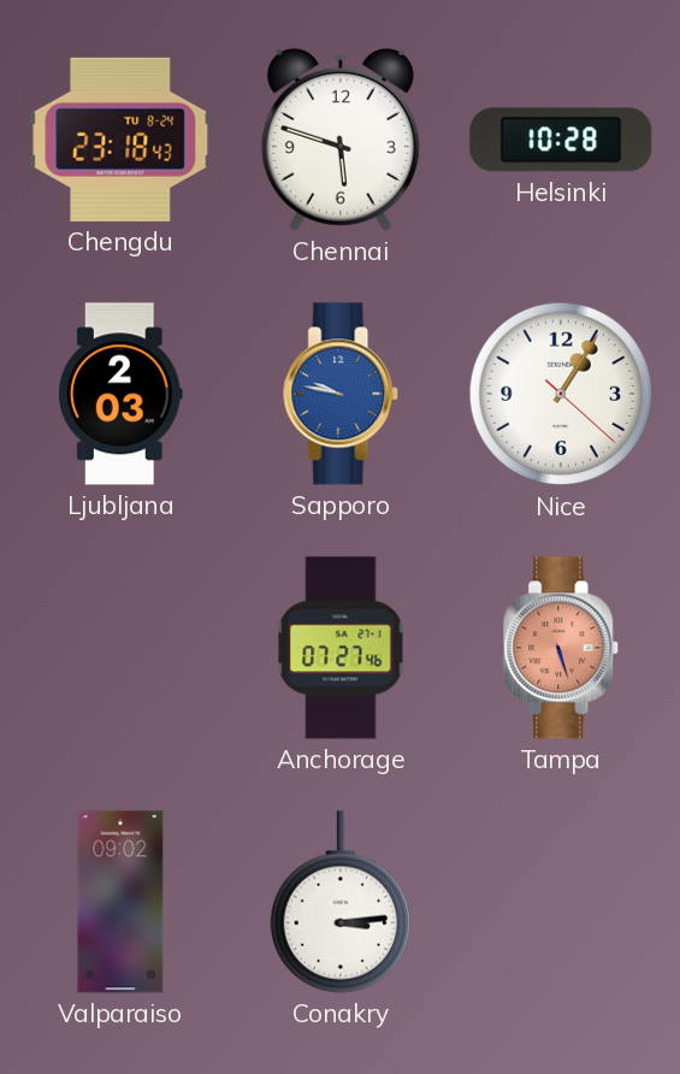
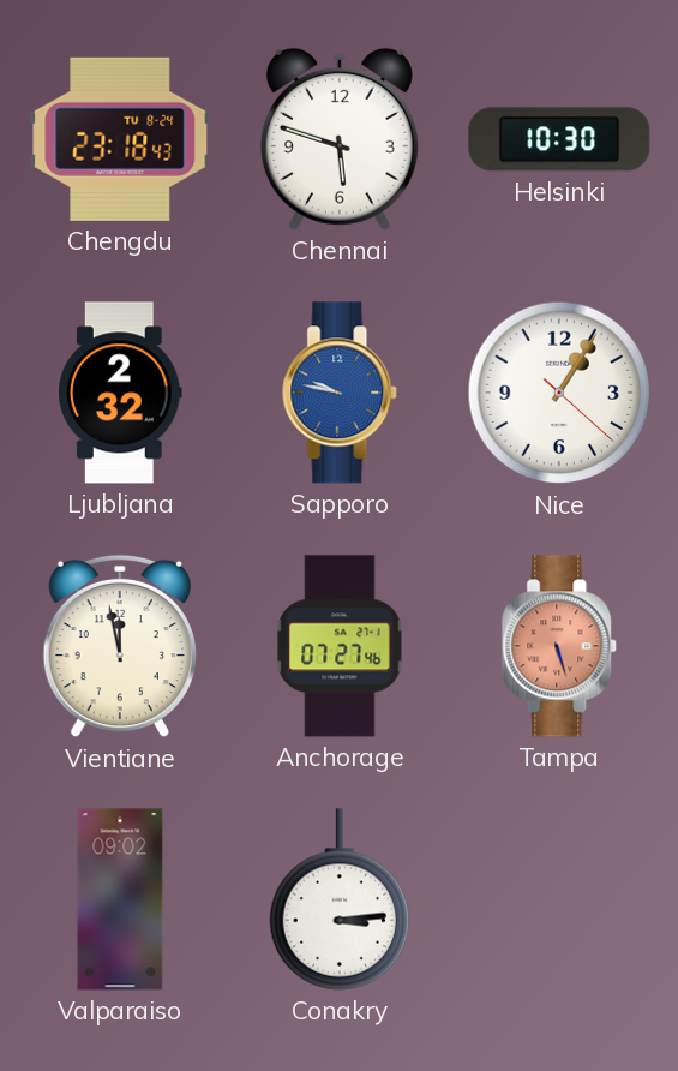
Helsinki: 10:28 -> 10:30 (559, 139)
Ljubljana: 2:03 -> 2:32 (121, 393)
Vientiane: none -> 11:58 (120, 646)
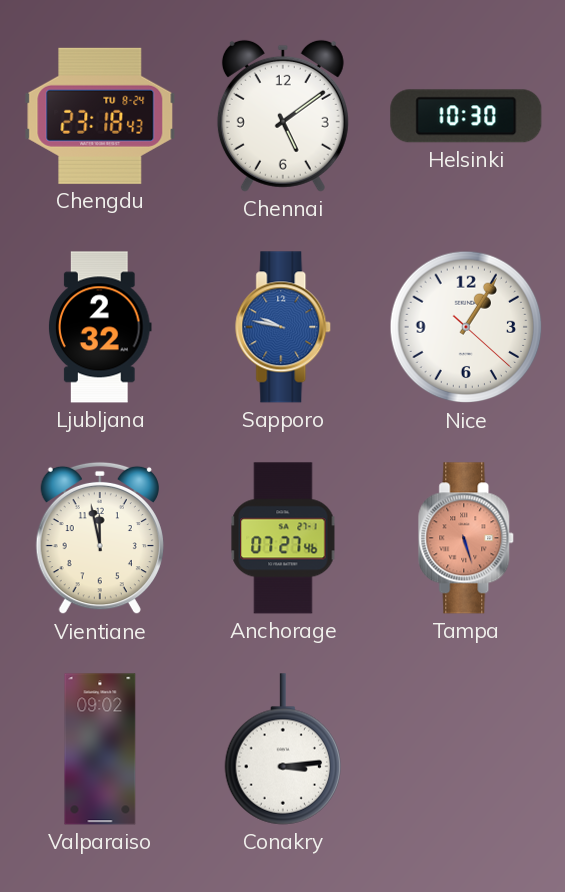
Chennai: 5:48 -> 5:09 (283, 116)
